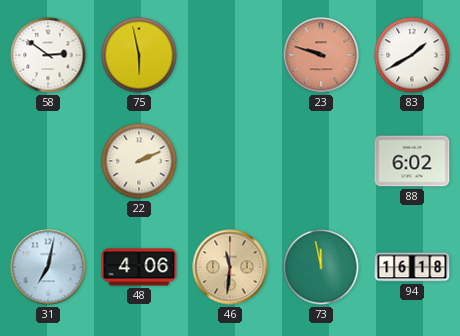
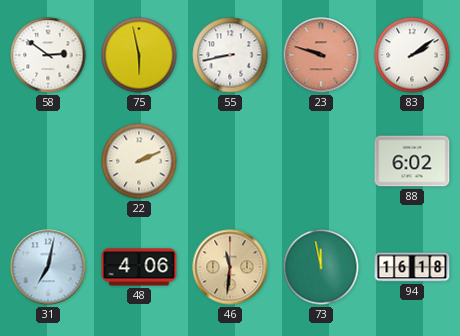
55: none -> 8:43 (230, 55)
83: 1:40 -> 2:09 (412, 55)
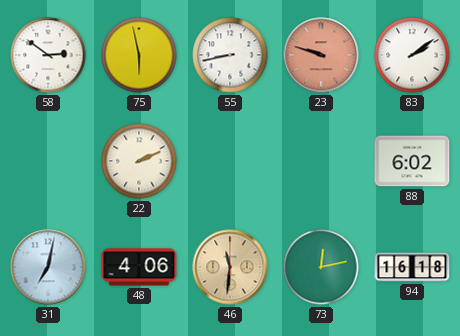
73: 11:58 -> 12:13 (321, 267)
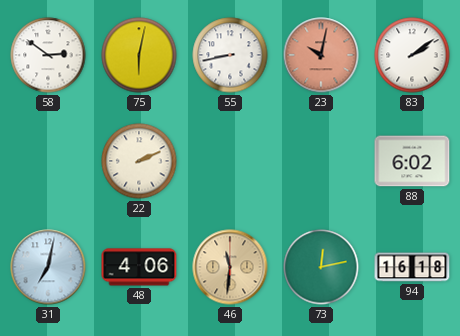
75: 5:58 -> 6:02 (139, 55)
23: 9:48 -> 10:02 (321, 55)
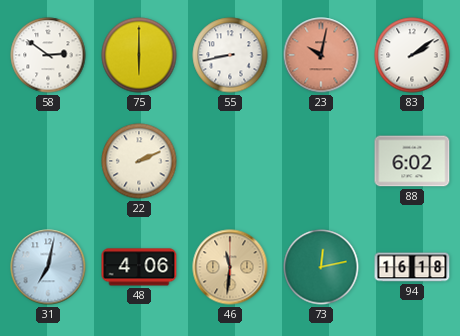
75: 6:02 -> 6:00 (139, 55)
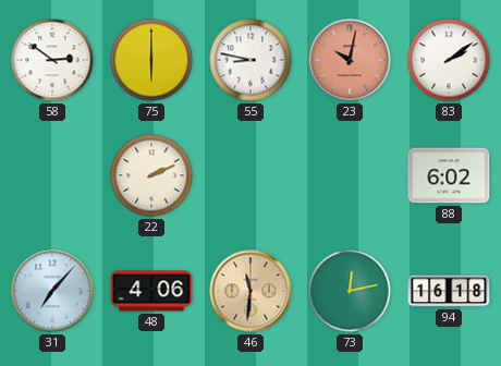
55: 8:43 -> 8:47 (250, 60)
31: 7:02 -> 7:07 (52, 291)
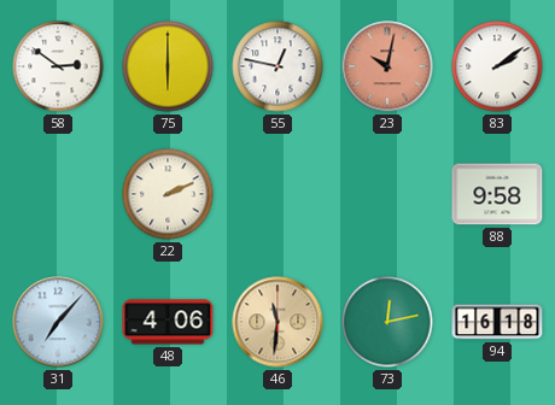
55: 8:47 -> 12:47 (277, 66)
88: 6:02 -> 9:58 (497, 194)
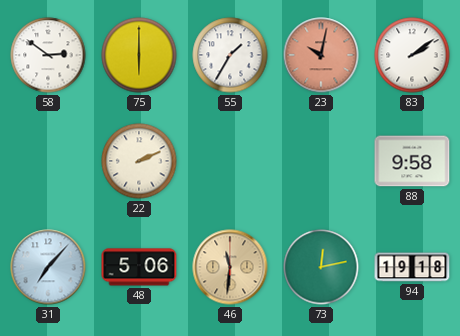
55: 12:47 -> 1:35 (230, 55)
48: 4:06 -> 5:06 (139, 267)
94: 16:18 -> 19:18 (412, 267)
